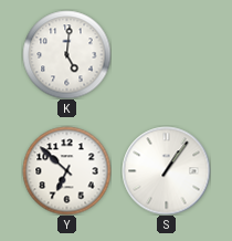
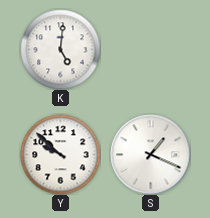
Y: 6:52 -> 9:52 (60, 154)
S: 1:06 -> 1:19 (150, 154)
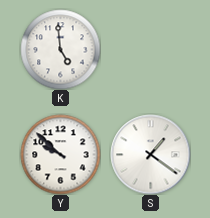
K: 5:01 -> 4:59 (60, 49)
S: 1:19 -> 1:21 (150, 154)
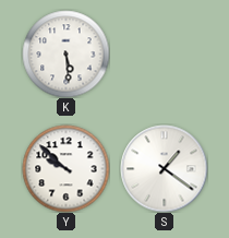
K: 4:59 -> 5:29 (65, 53)
